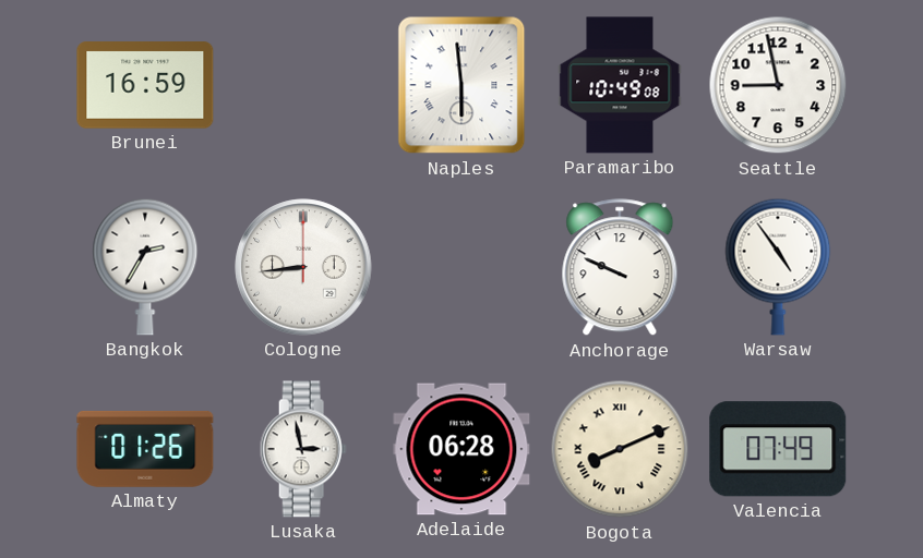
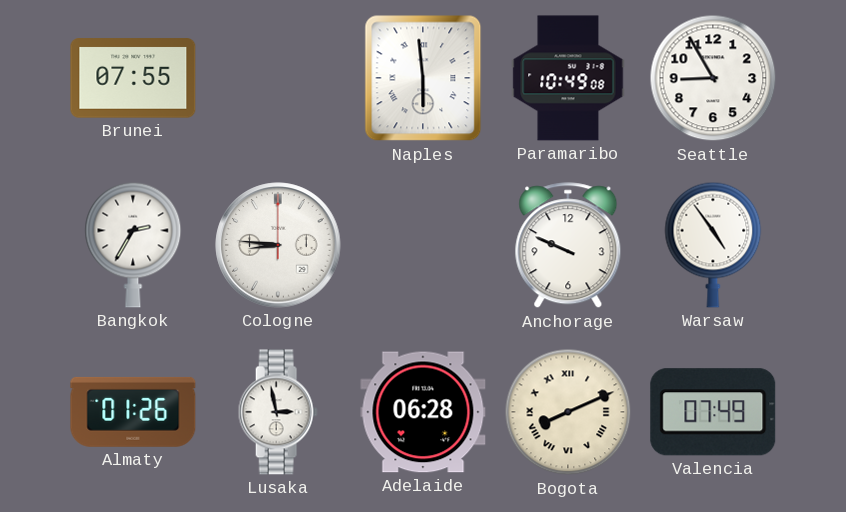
Brunei: 16:59 -> 07:55 (133, 78)
Seattle: 8:58 -> 8:55 (713, 78)
Cologne: 8:44 -> 8:46 (278, 245)
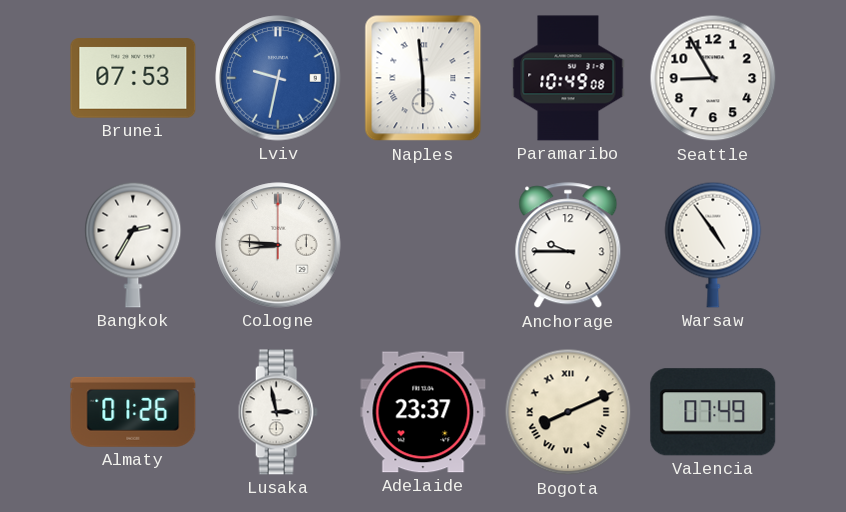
Brunei: 07:55 -> 07:53 (133, 78)
Lviv: none -> 9:32 (278, 78)
Anchorage: 9:49 -> 9:45 (568, 246)
Adelaide: 06:28 -> 23:37 (423, 412)
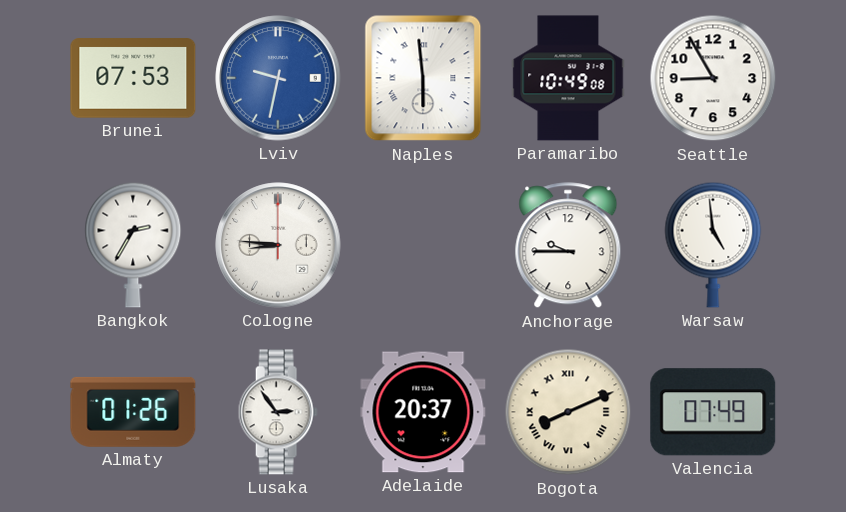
Warsaw: 4:54 -> 4:59 (713, 245)
Lusaka: 2:58 -> 2:54 (278, 412)
Adelaide: 23:37 -> 20:37 (423, 412)
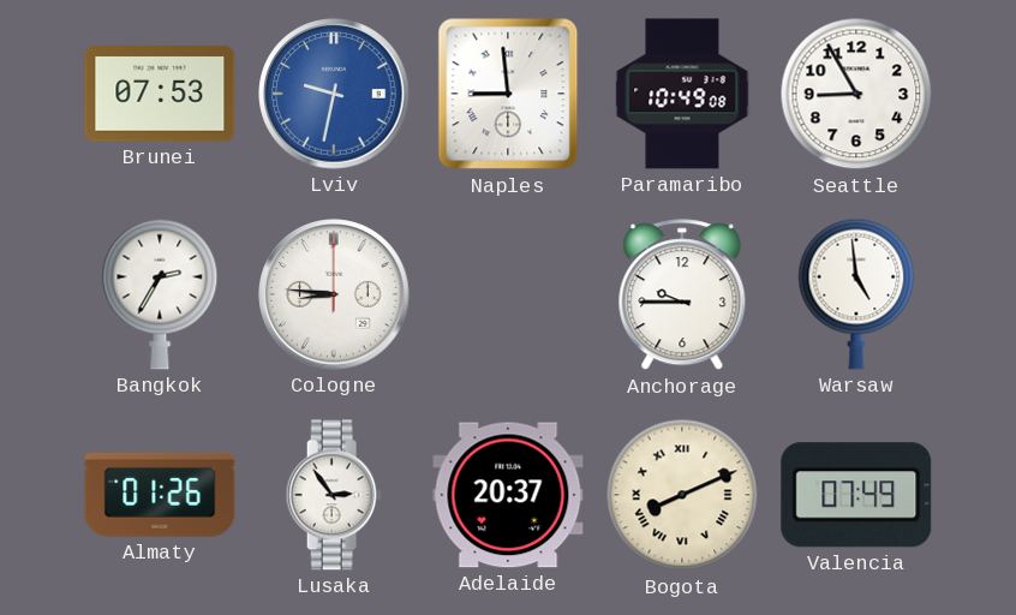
Naples: 5:59 -> 8:59 (508, 94)
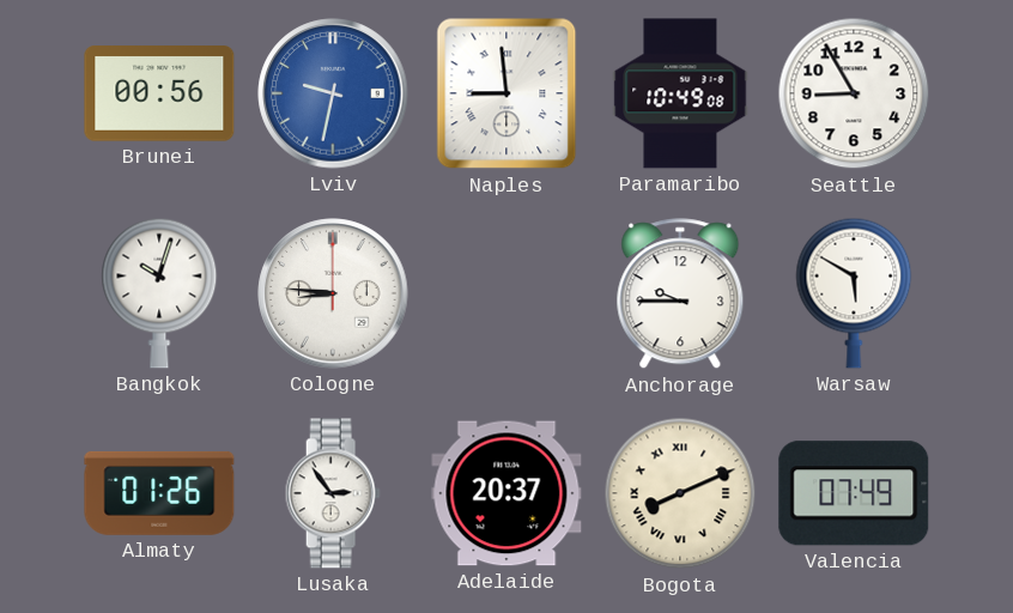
Brunei: 07:53 -> 00:56 (159, 93)
Bangkok: 2:35 -> 10:03 (159, 293)
Warsaw: 4:59 -> 5:50 (854, 293)
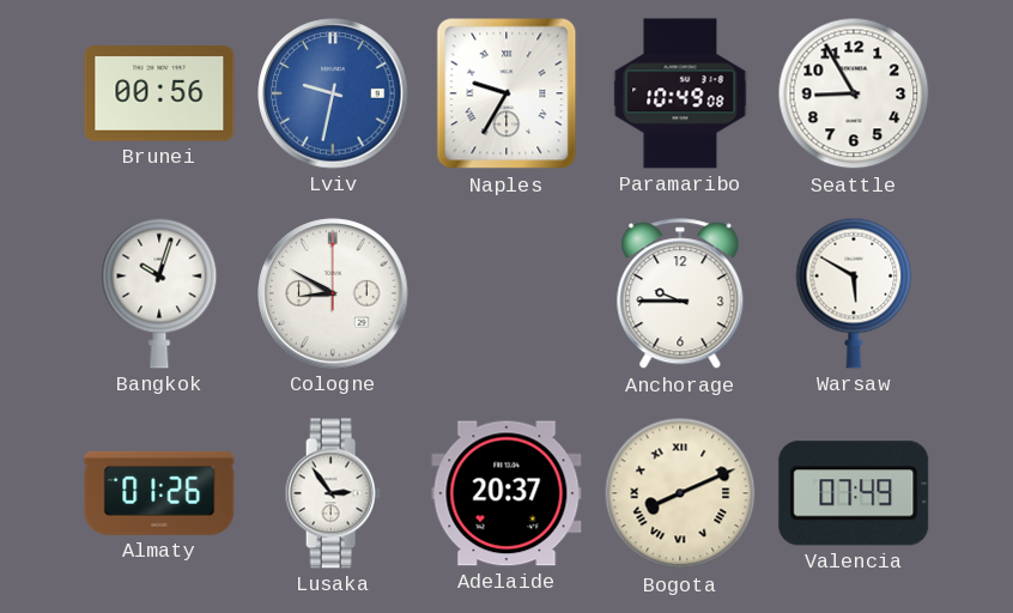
Naples: 8:59 -> 9:35 (506, 93)
Cologne: 8:46 -> 8:50 (333, 293)
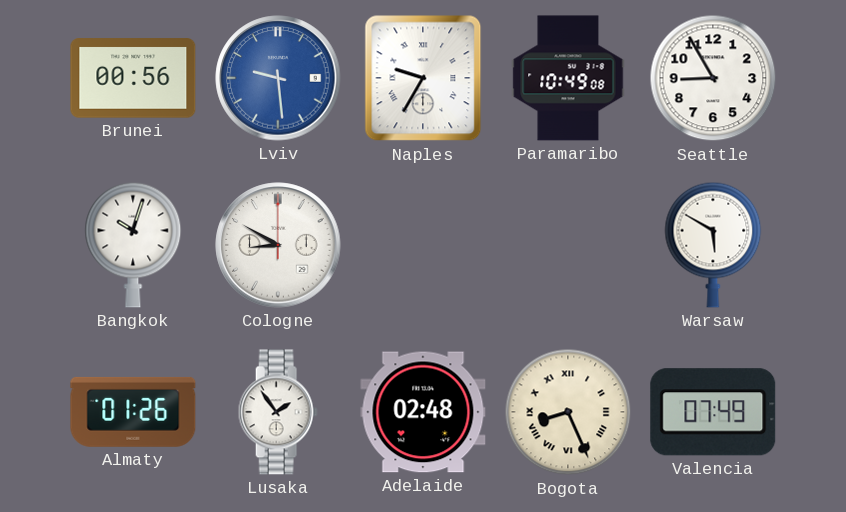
Lviv: 9:32 -> 9:29 (278, 78)
Anchorage: 9:45 -> none (680, 295)
Lusaka: 2:54 -> 1:54 (278, 412)
Adelaide: 20:37 -> 02:48 (423, 412)
Bogota: 8:11 -> 8:26 (568, 412)
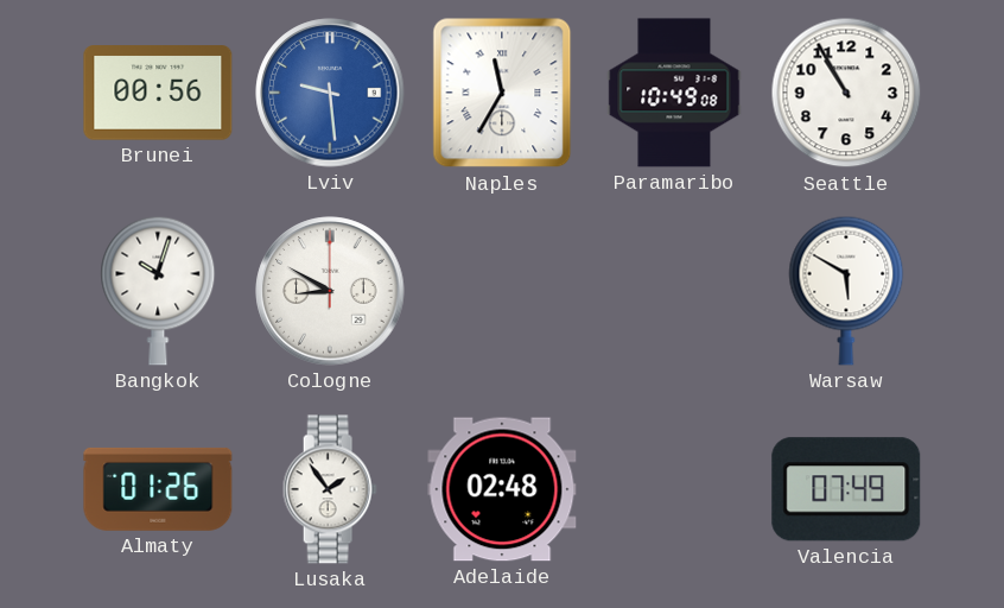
Naples: 9:35 -> 11:35 (502, 93)
Seattle: 8:55 -> 10:55 (846, 93)
Bogota: 8:26 -> none (568, 412)
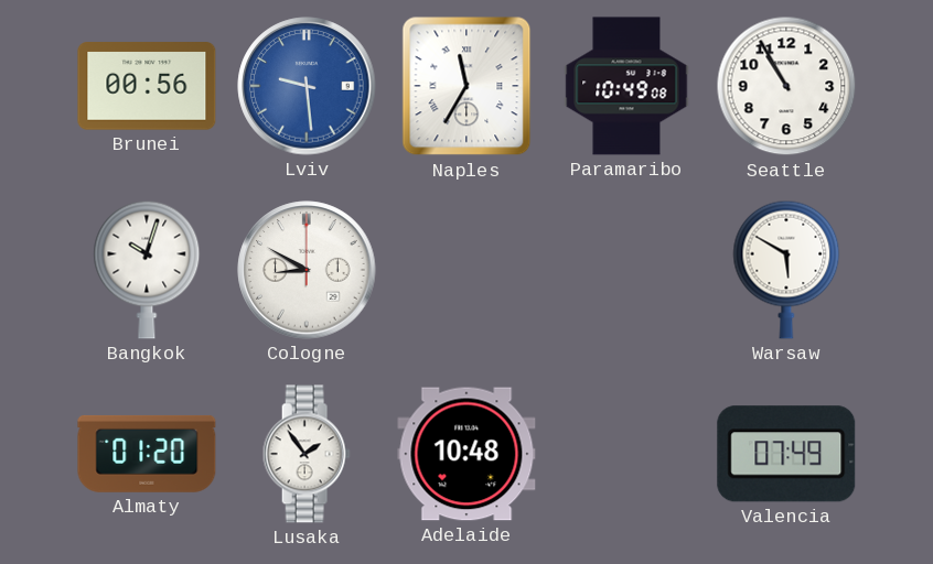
Almaty: 01:26 -> 01:20 (147, 454)
Adelaide: 02:48 -> 10:48 (467, 454)
